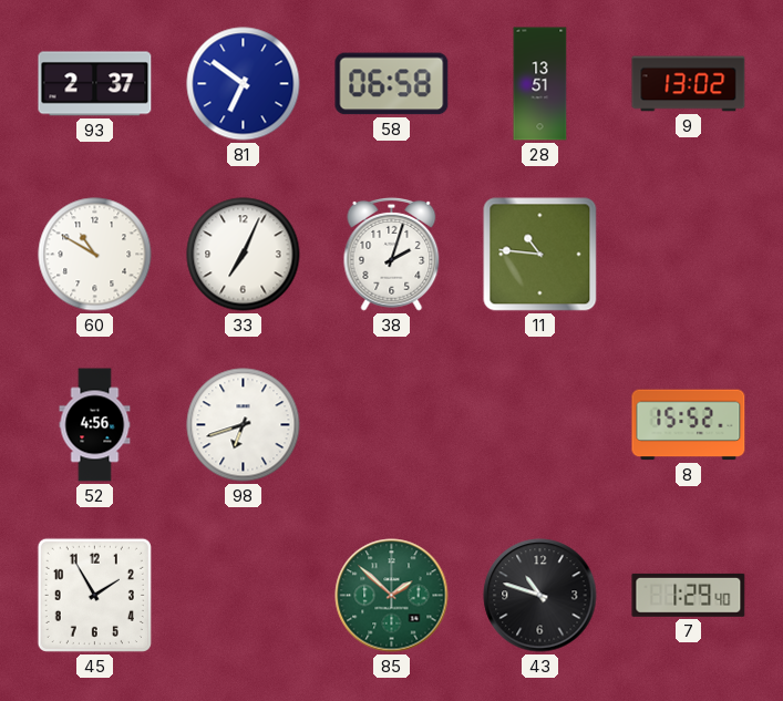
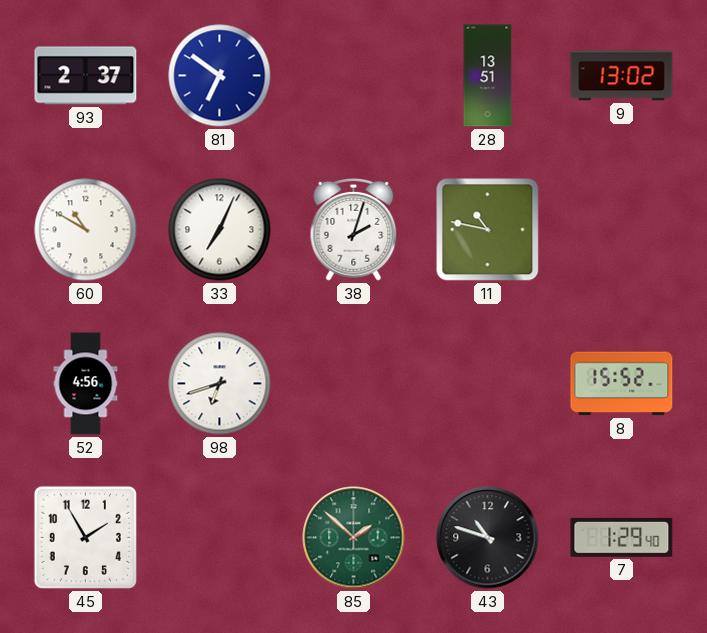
58: 06:58 -> none (392, 84)
11: 10:46 -> 10:47 (488, 230)
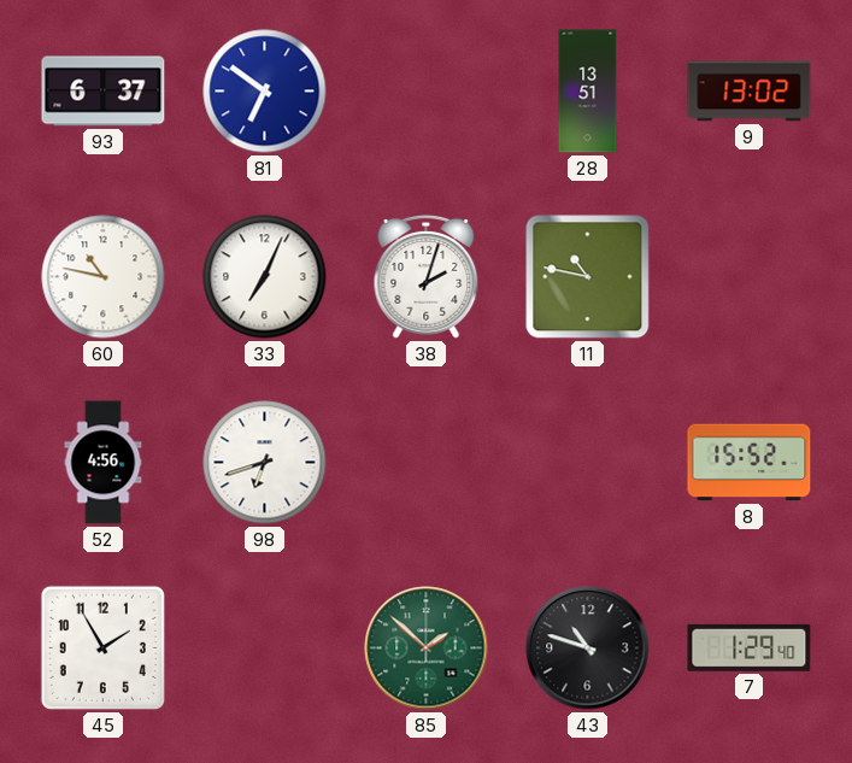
93: 2:37 -> 6:37 (104, 92)
60: 10:50 -> 10:47 (104, 277)
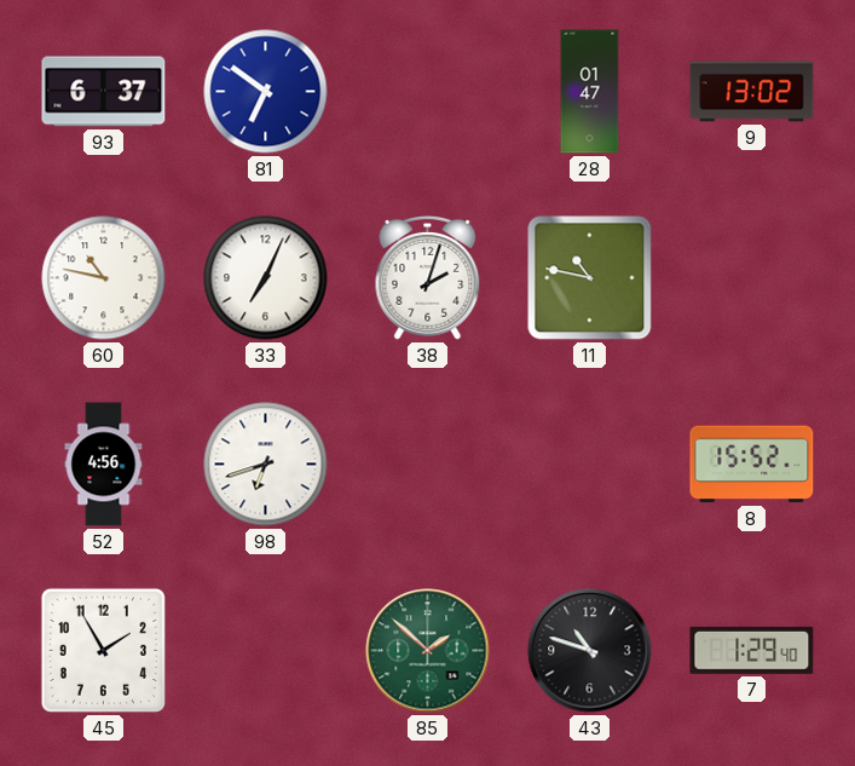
28: 13:51 -> 01:47 (590, 92)
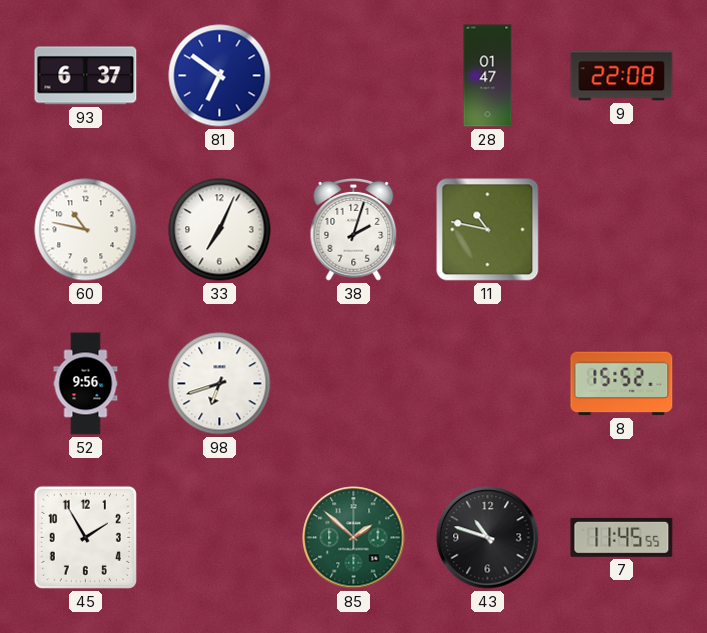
9: 13:02 -> 22:08 (622, 76)
52: 4:56 -> 9:56 (86, 384)
7: 1:29 -> 11:45 (622, 537)
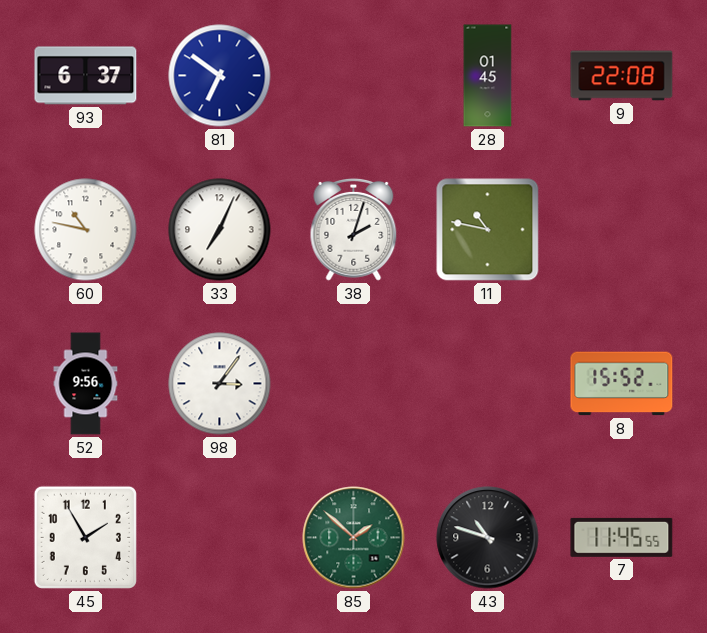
28: 01:47 -> 01:45 (488, 76)
98: 6:42 -> 3:06 (220, 384)
